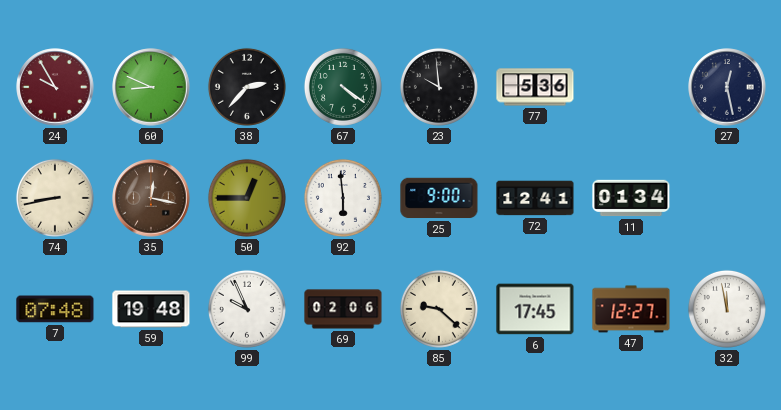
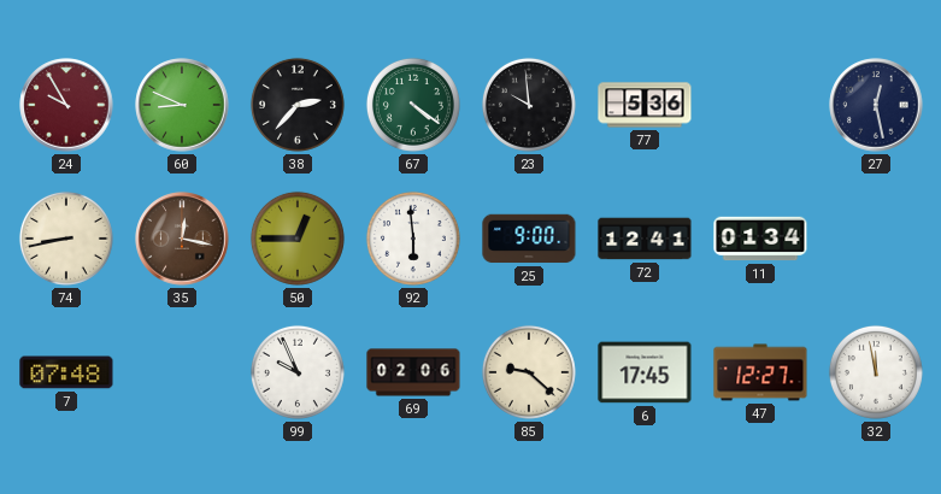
59: 19:48 -> none (151, 309)
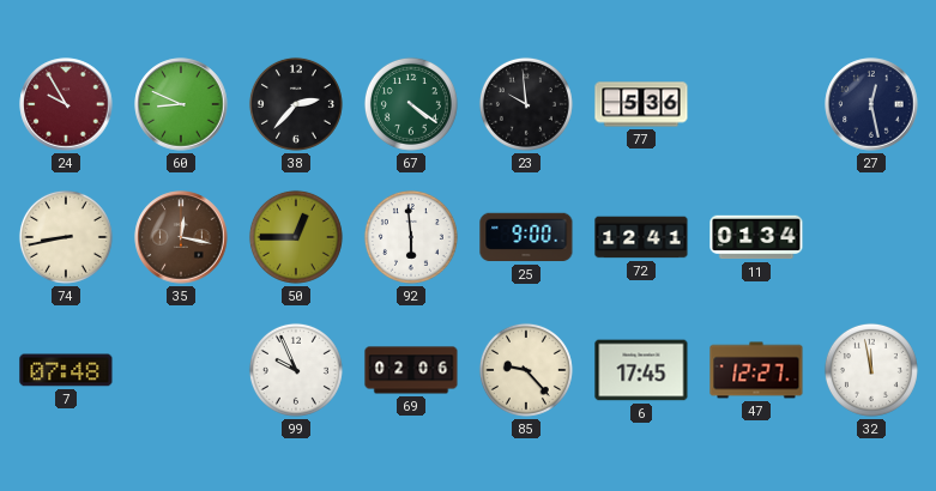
85: 9:22 -> 9:23 (526, 370)
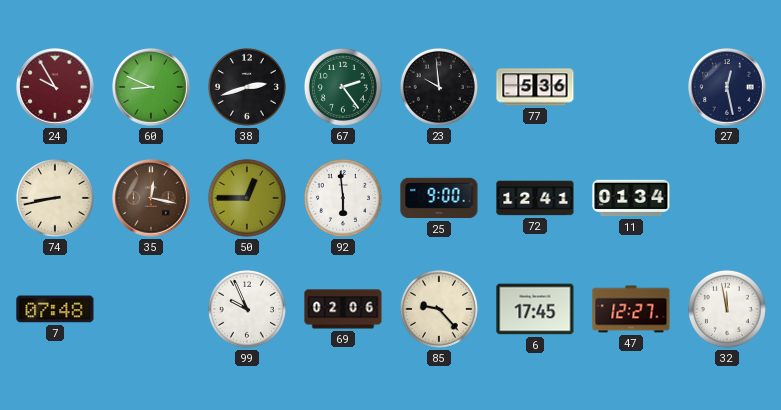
38: 2:37 -> 2:42 (247, 87)
67: 4:21 -> 2:24 (343, 87)
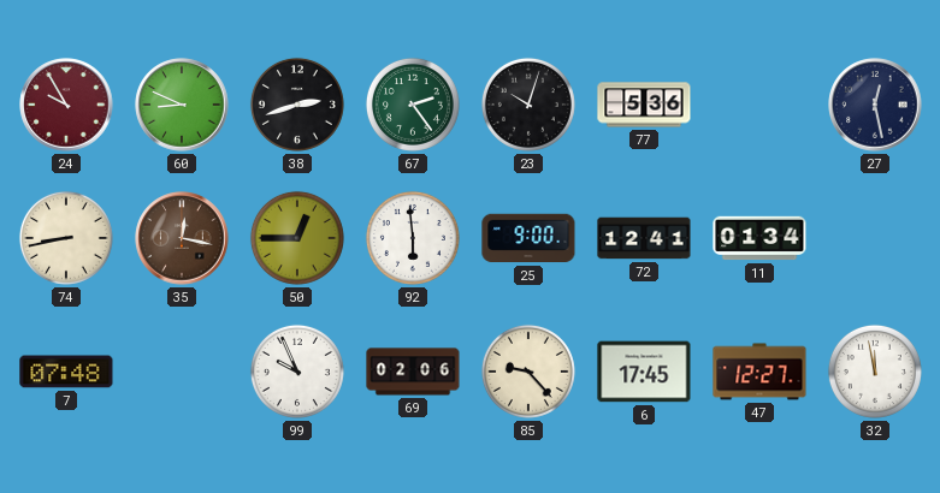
23: 9:59 -> 10:03 (528, 105)
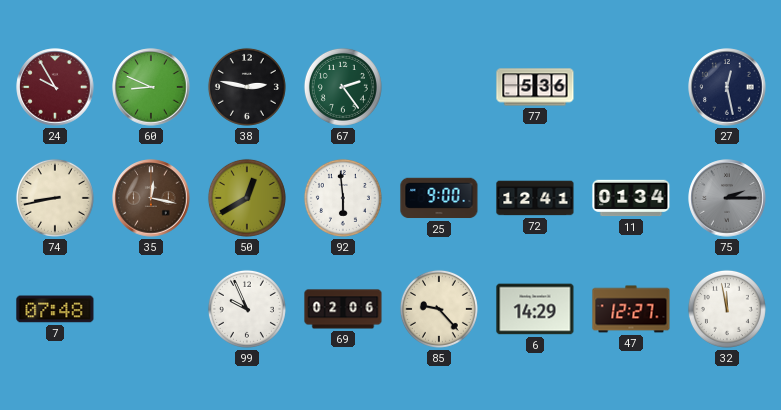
38: 2:42 -> 2:47 (247, 87)
23: 10:03 -> none (528, 105)
50: 12:45 -> 12:40 (247, 198)
75: none -> 2:15 (727, 198)
6: 17:45 -> 14:29 (535, 309)
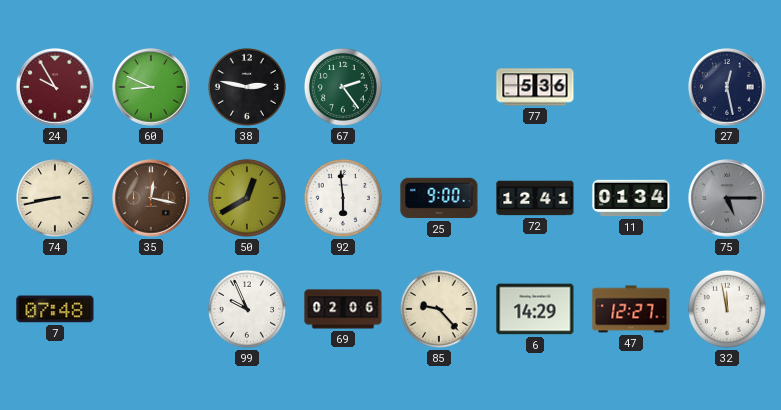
75: 2:15 -> 5:15 (727, 198)
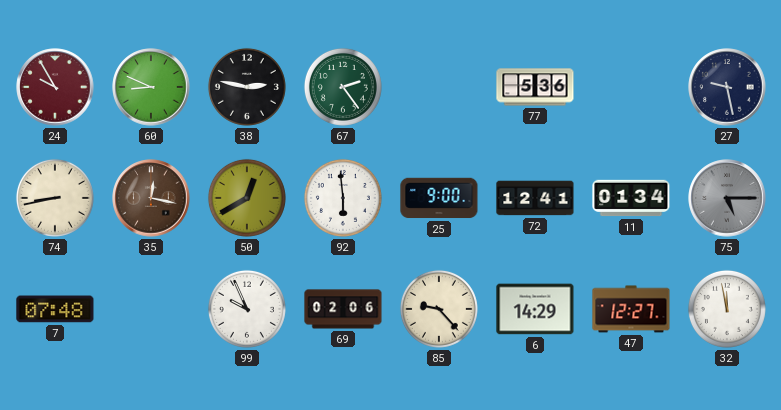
27: 12:28 -> 9:28 (727, 87)
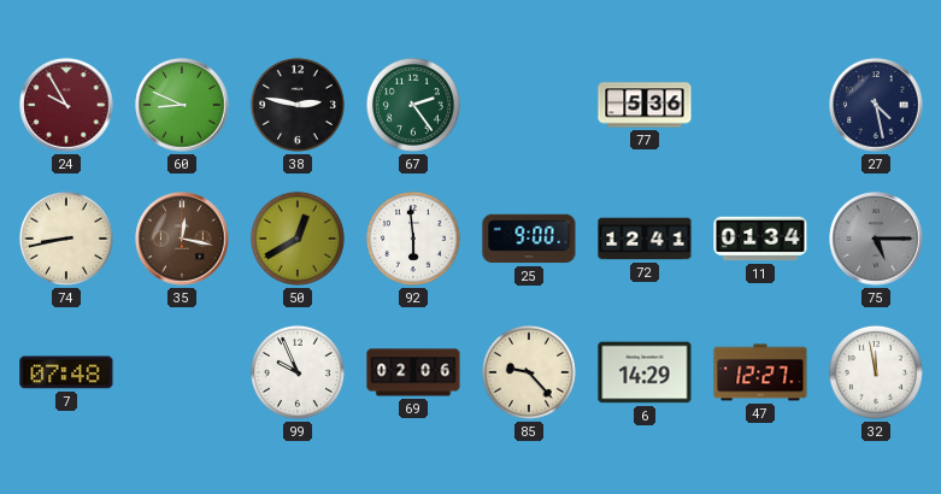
27: 9:28 -> 4:28 (876, 105)
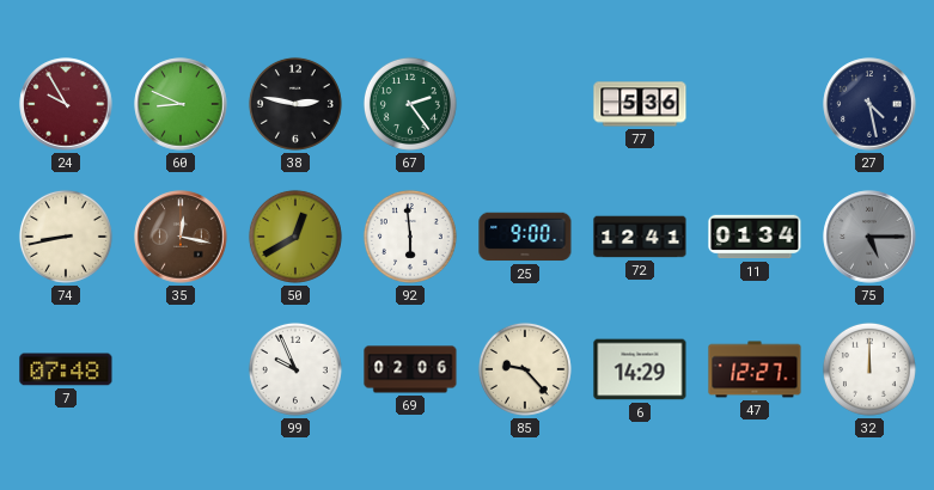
32: 11:58 -> 12:00 (869, 369)
